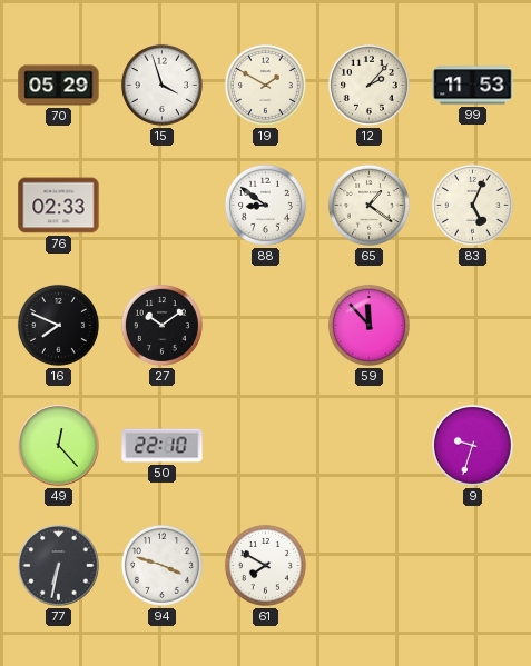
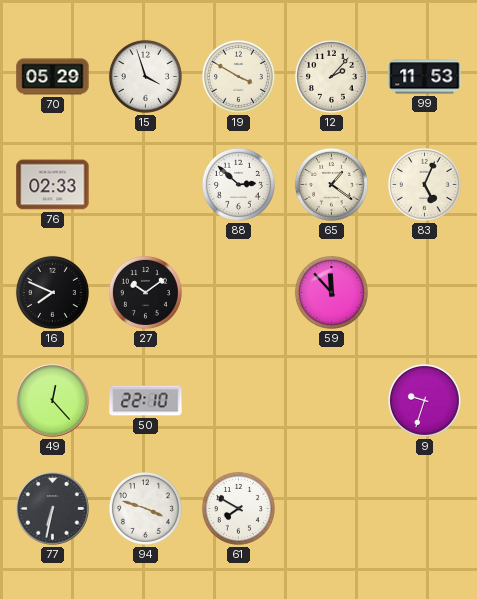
19: 1:50 -> 3:50 (238, 76)
88: 8:51 -> 2:52 (238, 184)
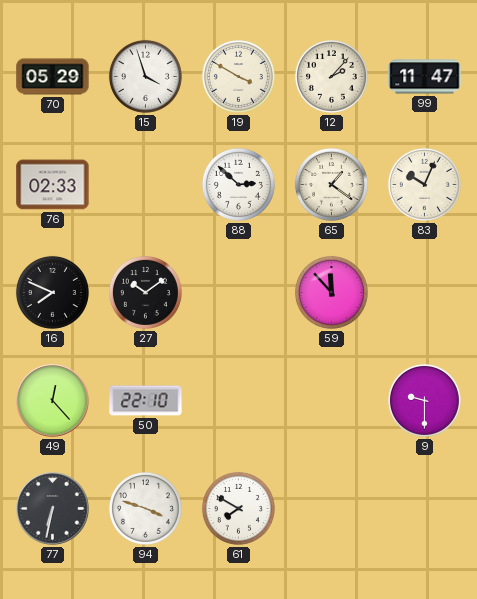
99: 11:53 -> 11:47 (425, 77)
83: 5:04 -> 10:04 (424, 184)
9: 9:33 -> 9:30 (424, 400)
